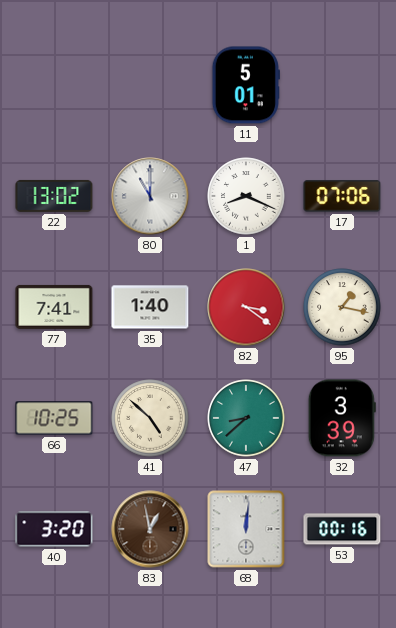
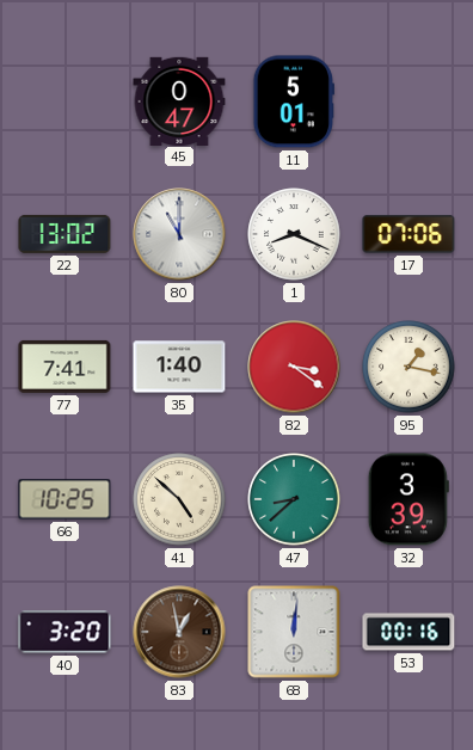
45: none -> 0:47 (179, 100)
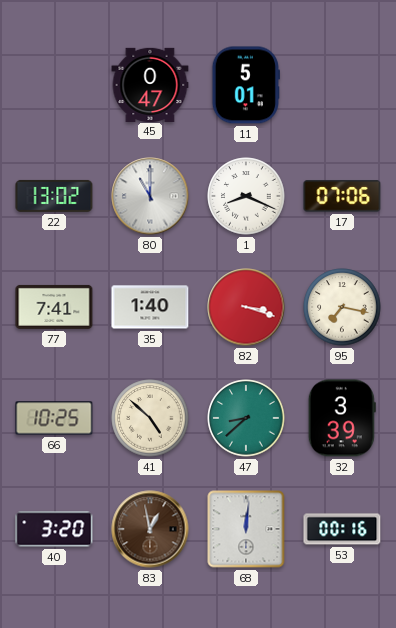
82: 3:21 -> 3:18 (246, 307)
95: 1:17 -> 7:17 (342, 307)
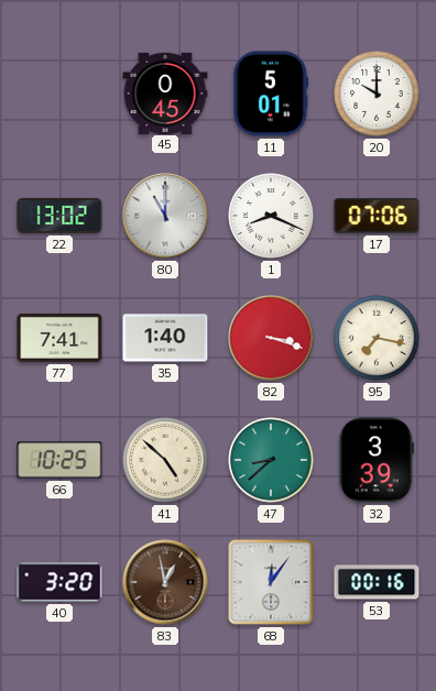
45: 0:47 -> 0:45 (165, 92)
20: none -> 10:00 (377, 94)
68: 12:01 -> 12:06 (271, 582)
